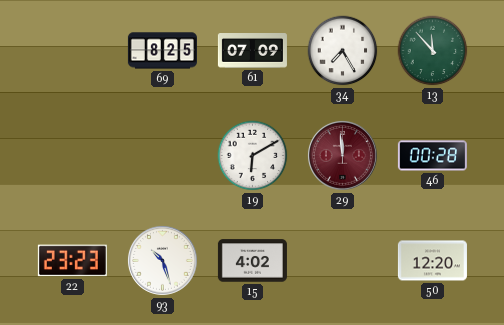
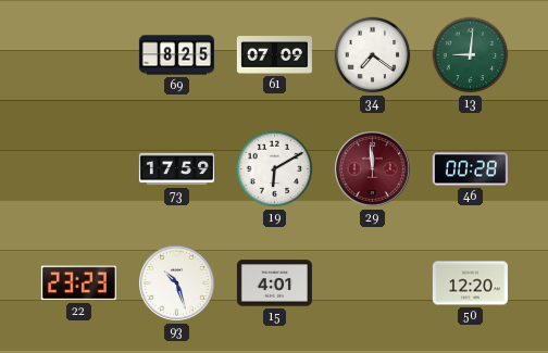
34: 7:25 -> 7:21 (373, 55)
13: 11:53 -> 9:01 (471, 55)
73: none -> 17:59 (176, 169)
15: 4:02 -> 4:01 (274, 283)
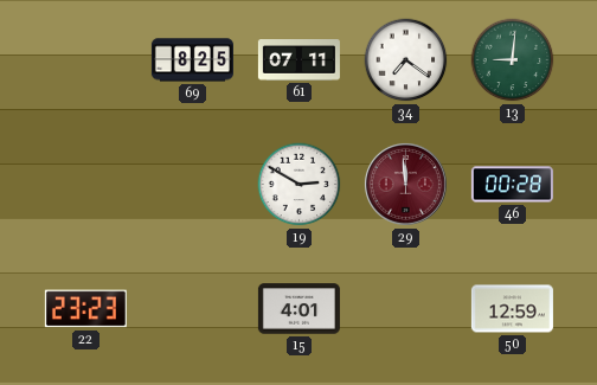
61: 07:09 -> 07:11 (298, 60)
73: 17:59 -> none (176, 169)
19: 6:10 -> 2:50 (300, 185)
93: 10:27 -> none (176, 282)
50: 12:20 -> 12:59 (512, 309)
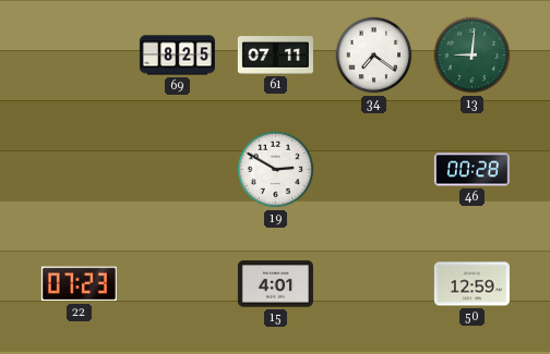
29: 11:59 -> none (405, 184)
22: 23:23 -> 07:23 (79, 284)
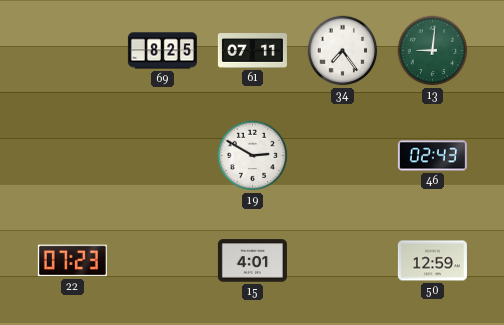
34: 7:21 -> 7:24 (343, 51)
46: 00:28 -> 02:43 (432, 156)
